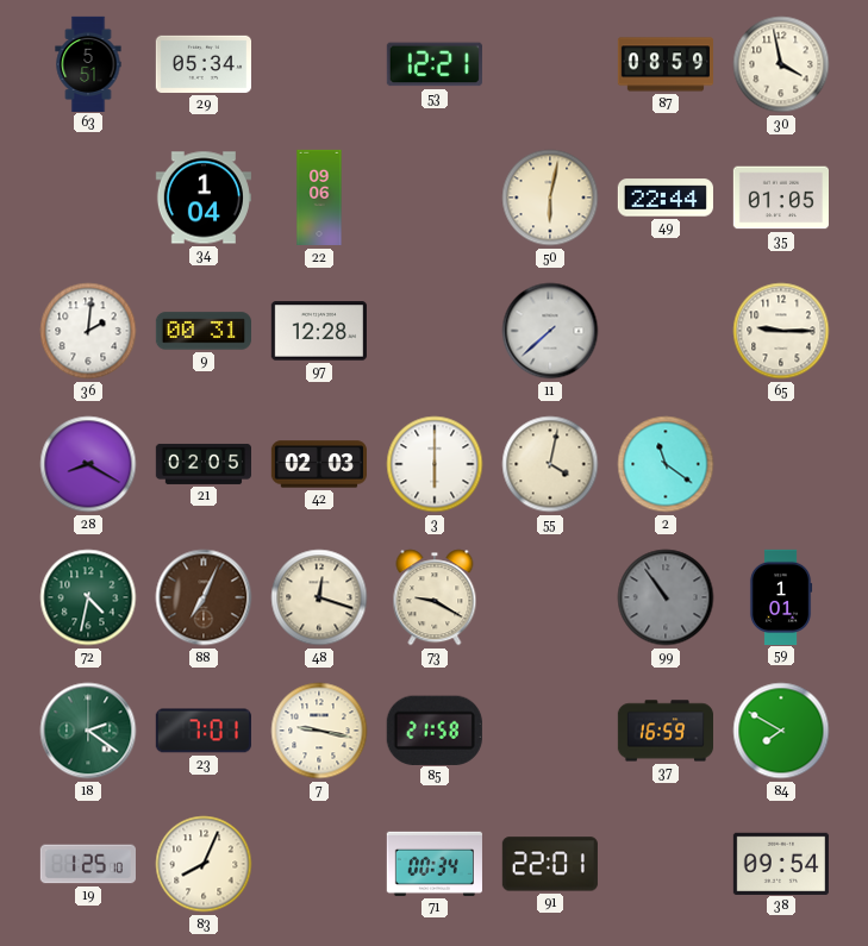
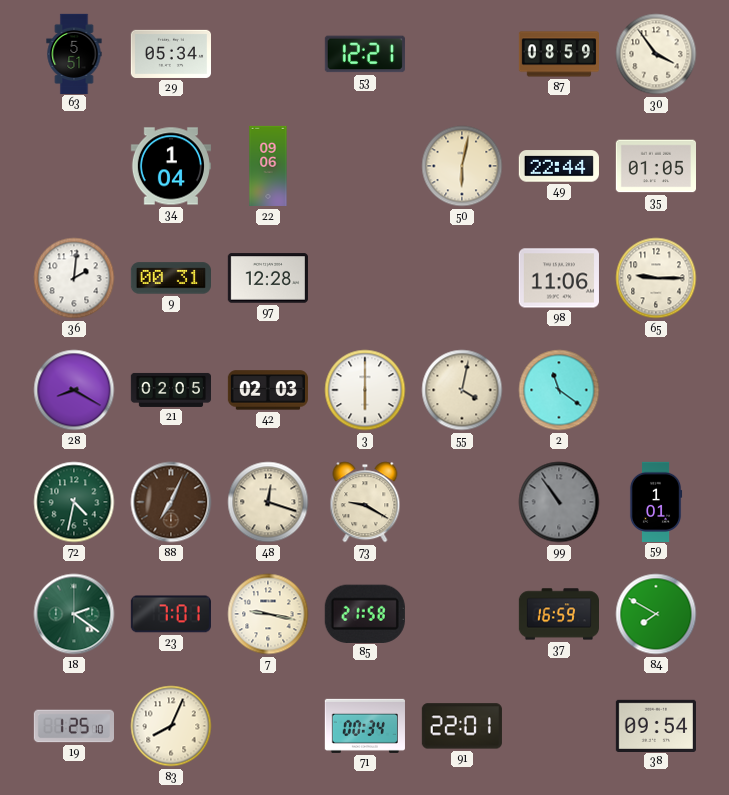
30: 3:58 -> 3:54 (656, 54)
11: 7:38 -> none (550, 331)
98: none -> 11:06 (559, 278)
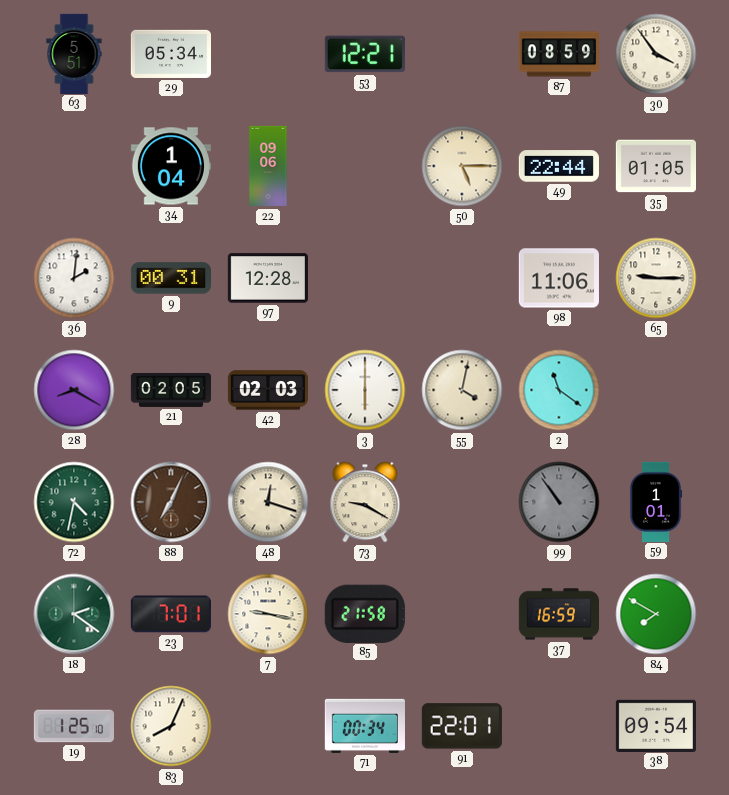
50: 6:02 -> 5:15 (462, 166)
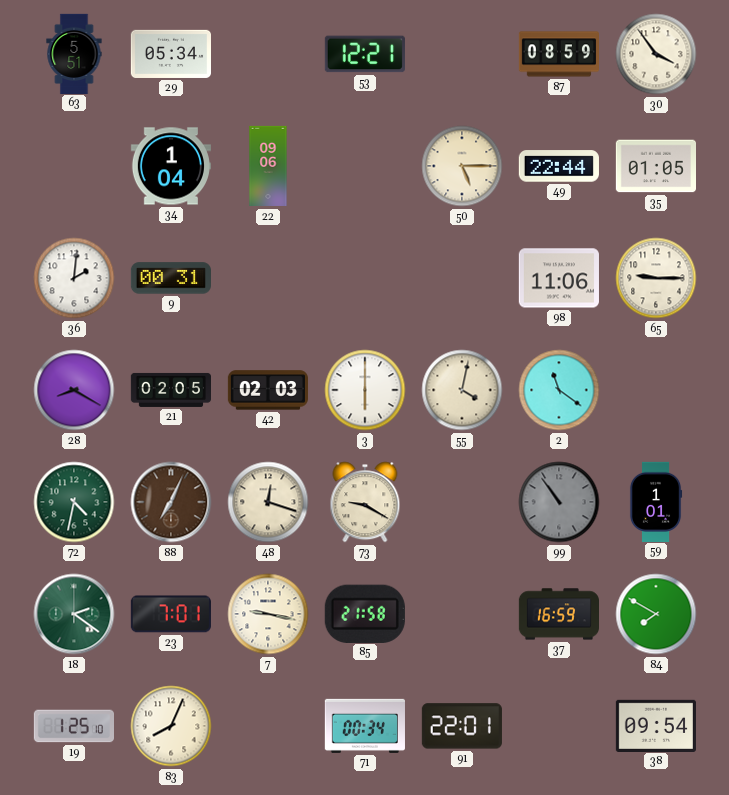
97: 12:28 -> none (268, 278)
